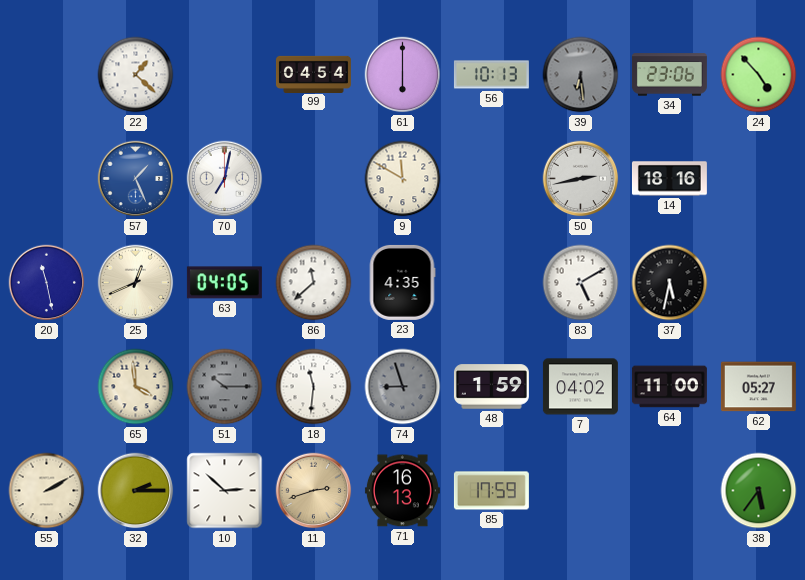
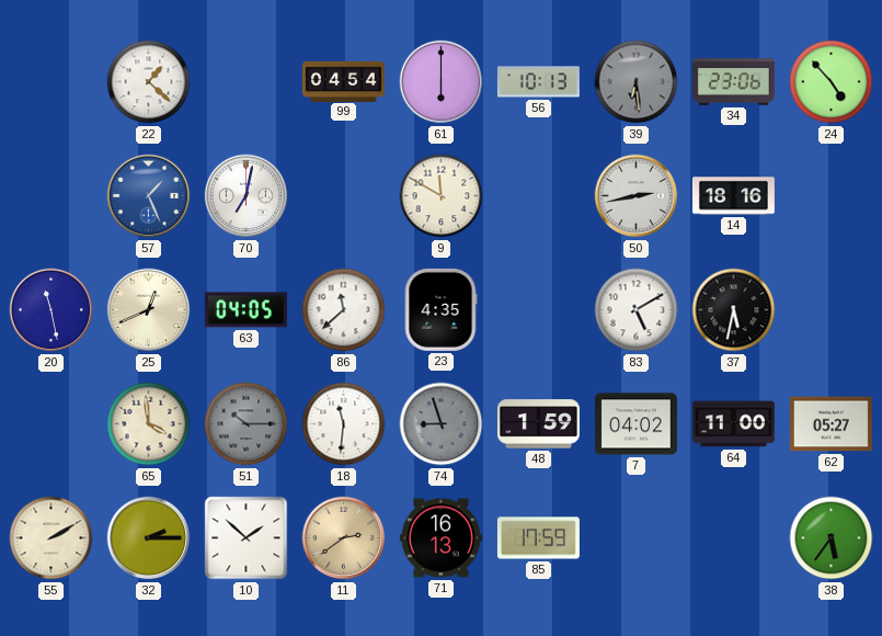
10: 2:52 -> 1:52 (247, 538)
11: 2:42 -> 2:39 (344, 538)
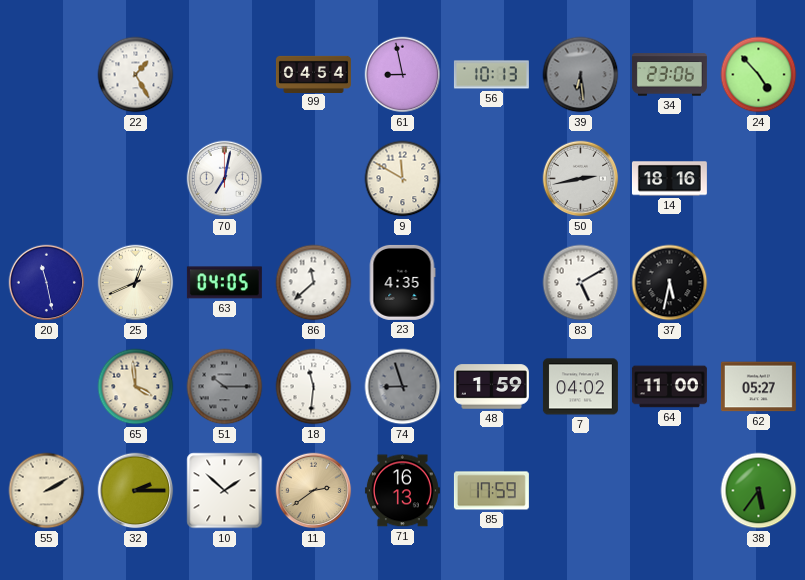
22: 1:22 -> 1:25 (136, 75)
61: 6:00 -> 8:58 (403, 75)
57: 1:26 -> none (149, 196)
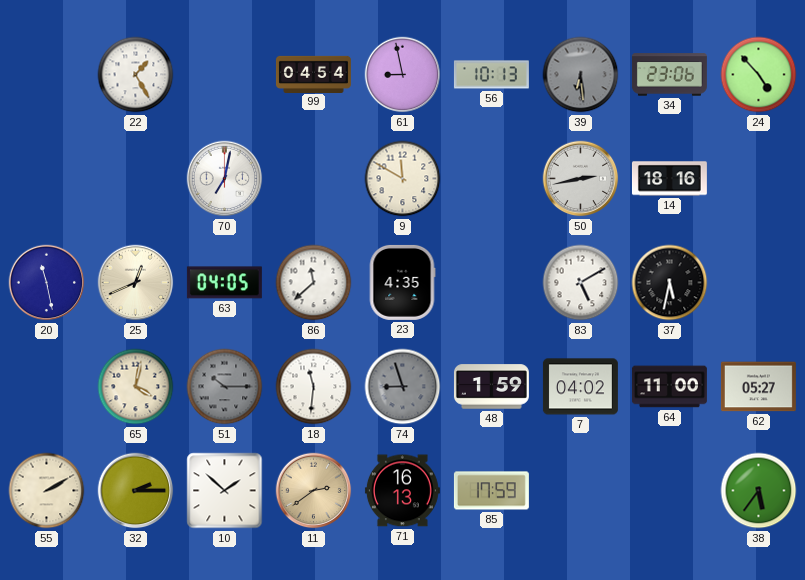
65: 3:59 -> 4:02 (136, 387)
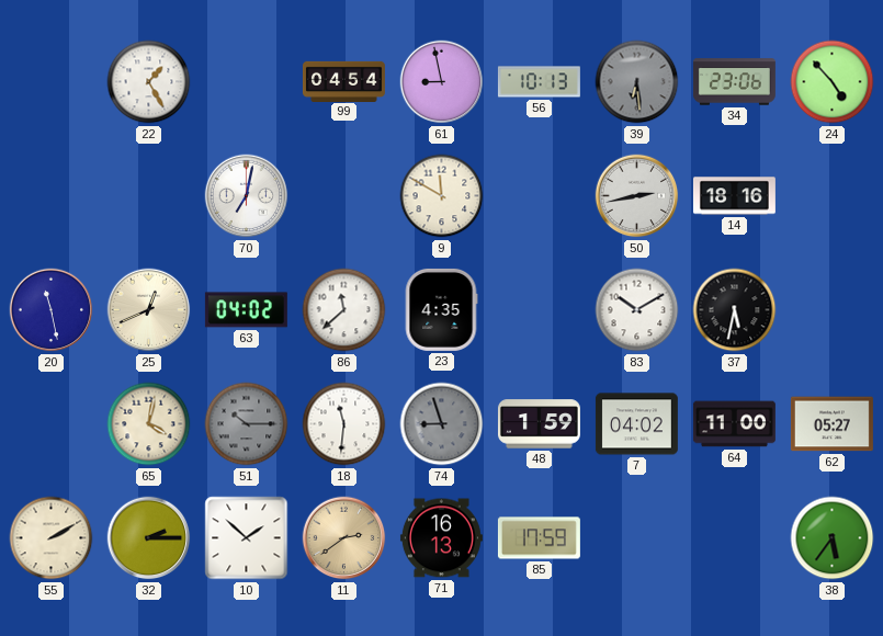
63: 04:05 -> 04:02 (246, 310)
83: 5:10 -> 10:10 (637, 310)
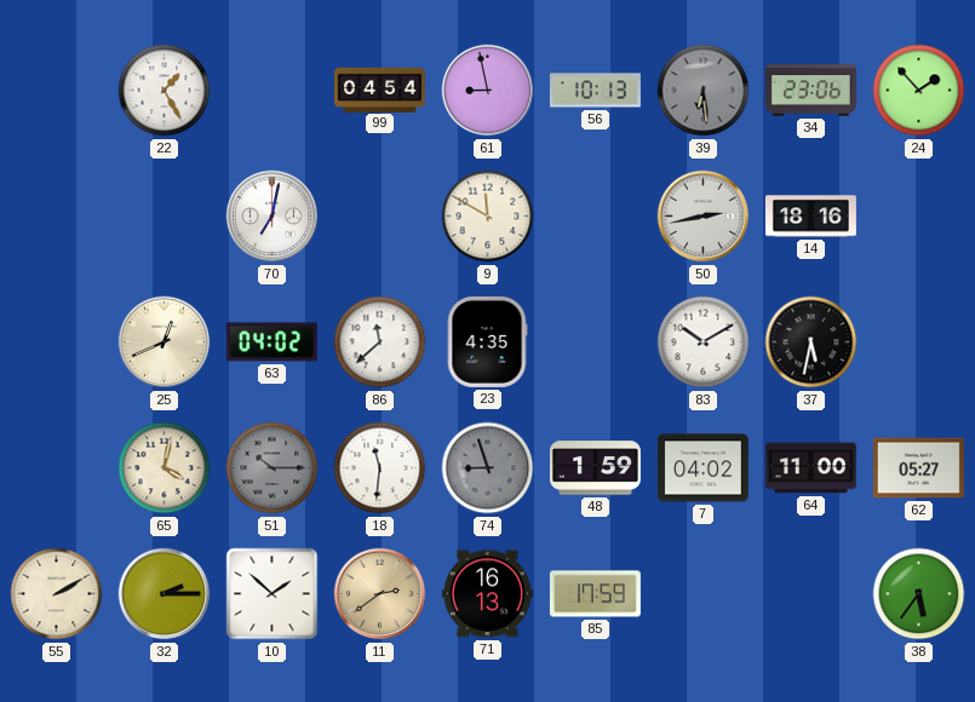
24: 4:53 -> 1:53 (919, 91)
20: 11:28 -> none (52, 310)
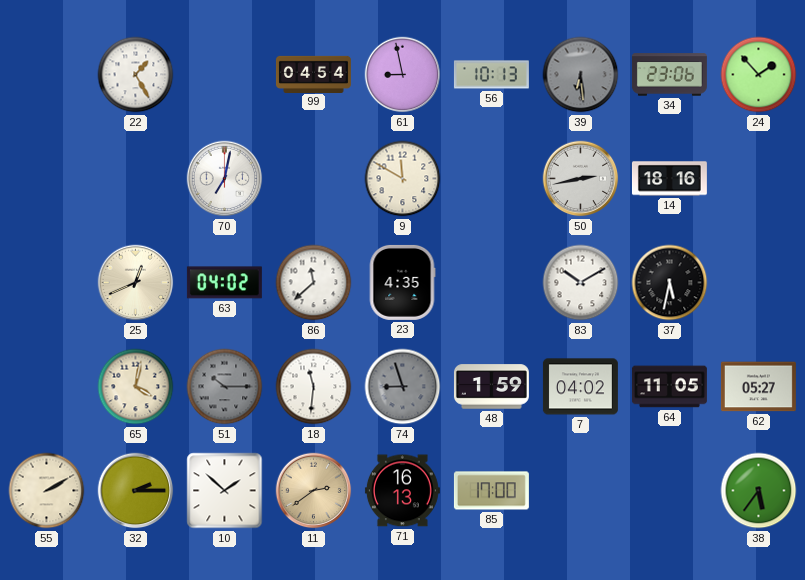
64: 11:00 -> 11:05 (669, 387)
85: 17:59 -> 17:00 (491, 491)
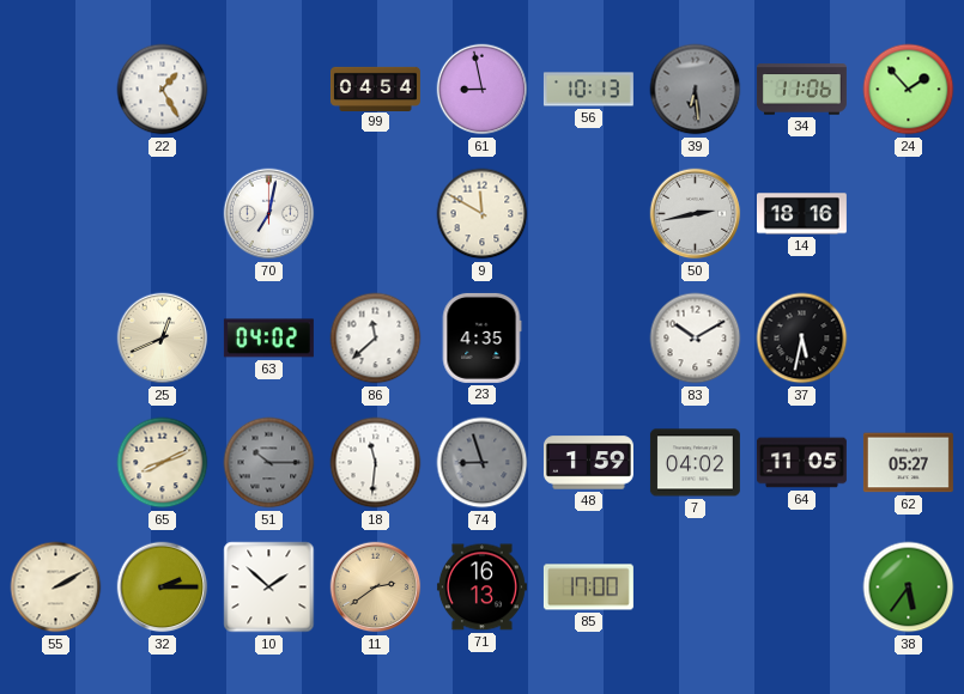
34: 23:06 -> 11:06 (801, 90)
65: 4:02 -> 8:11 (163, 463)
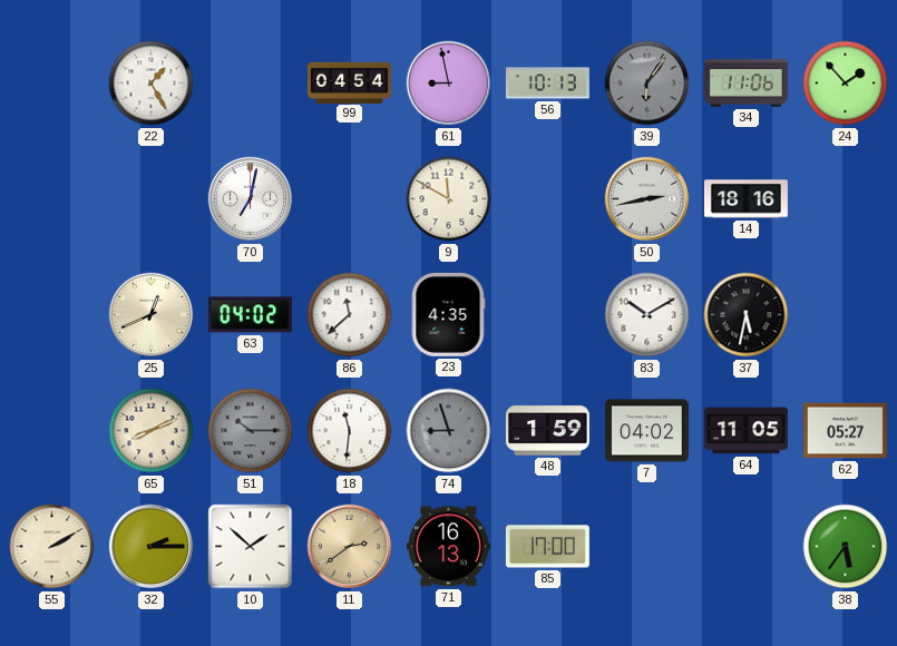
39: 6:29 -> 6:06 (647, 84)
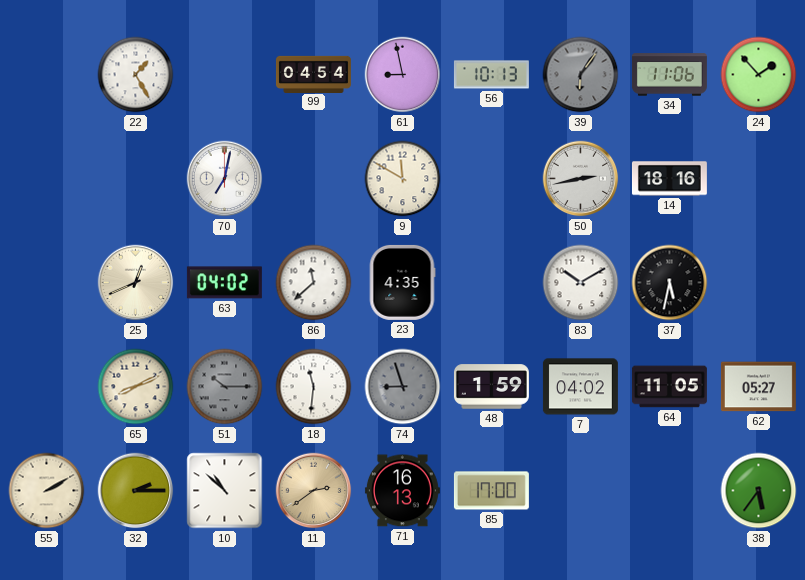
10: 1:52 -> 10:52 (225, 491)
